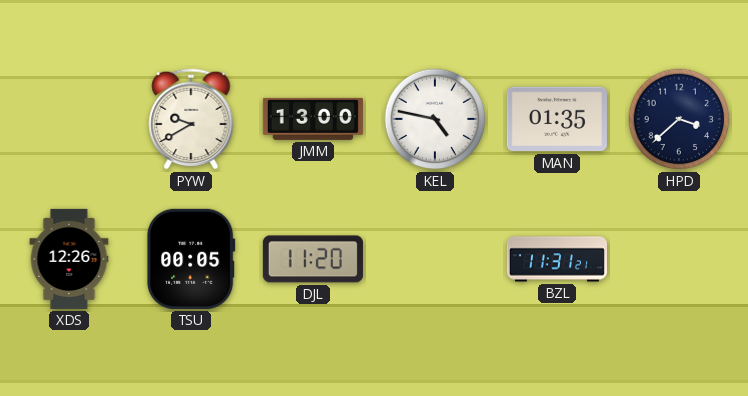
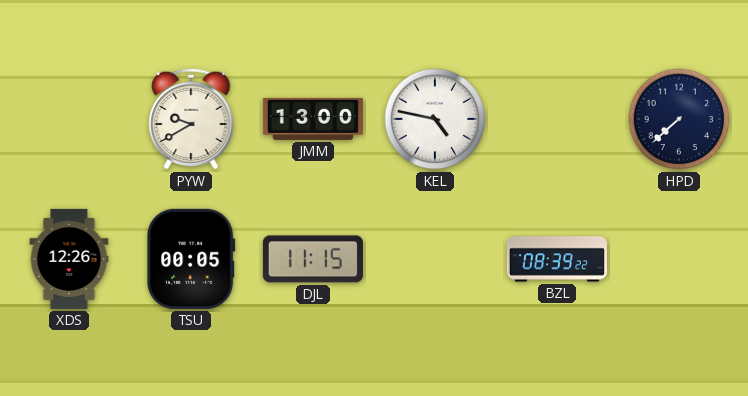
MAN: 01:35 -> none (557, 119)
HPD: 3:38 -> 7:38 (679, 119)
DJL: 11:20 -> 11:15 (313, 259)
BZL: 11:31 -> 08:39 (557, 259)
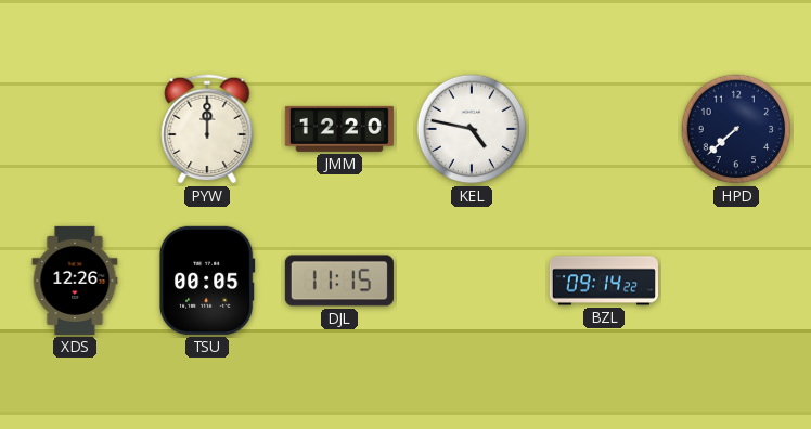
PYW: 9:40 -> 12:00 (207, 129)
JMM: 13:00 -> 12:20 (339, 129)
BZL: 08:39 -> 09:14 (604, 281)
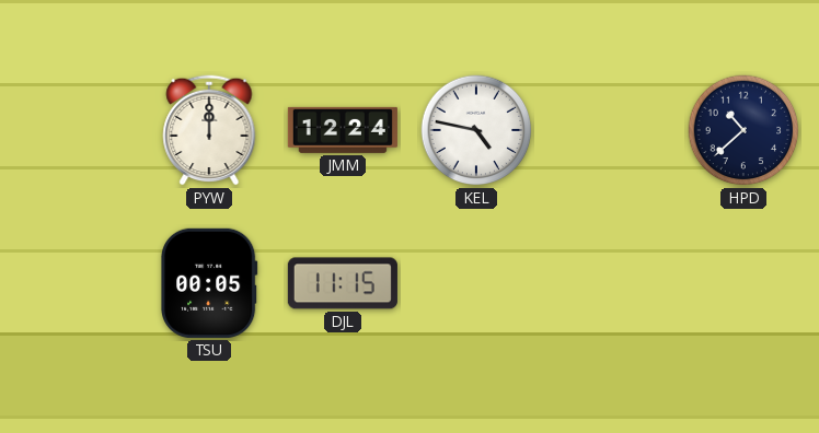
JMM: 12:20 -> 12:24 (343, 130)
HPD: 7:38 -> 10:38 (743, 130)
XDS: 12:26 -> none (75, 281)
BZL: 09:14 -> none (604, 281)
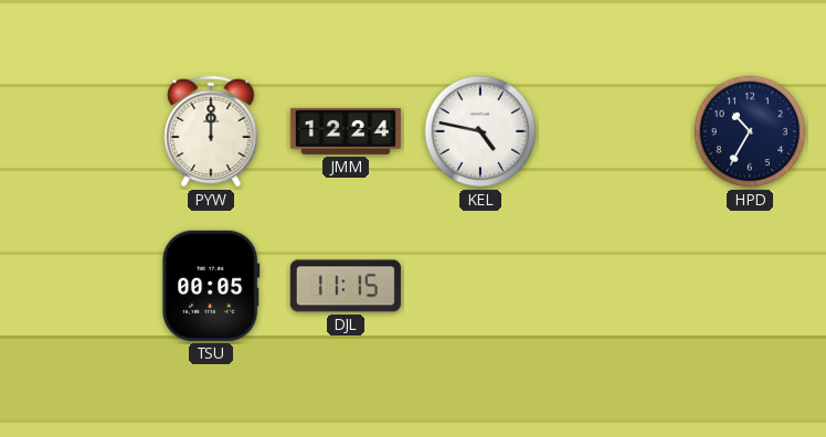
HPD: 10:38 -> 10:35 (750, 131)
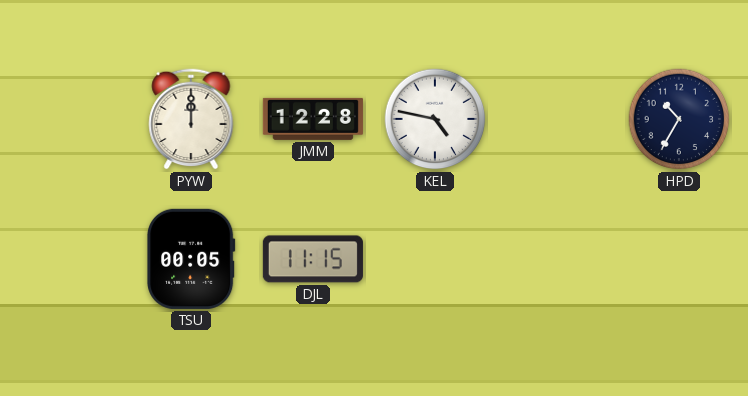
JMM: 12:24 -> 12:28 (313, 119)
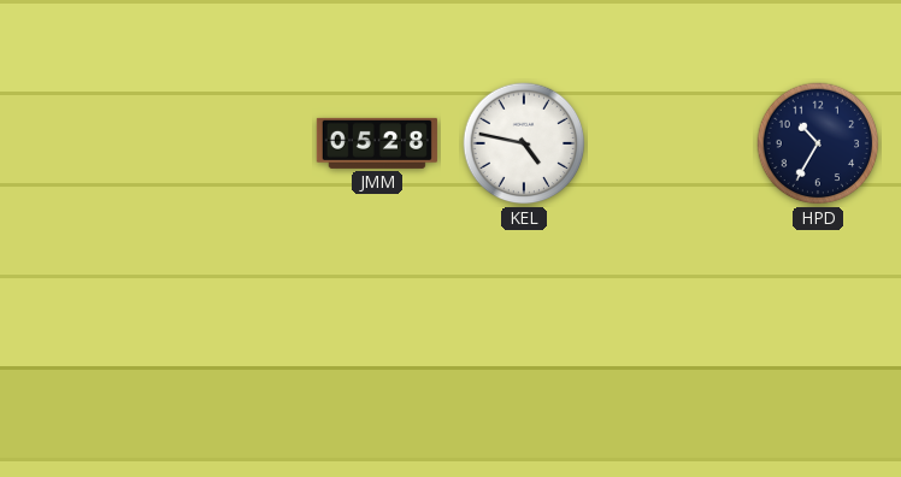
PYW: 12:00 -> none (191, 119)
JMM: 12:28 -> 05:28 (377, 143)
TSU: 00:05 -> none (191, 259)
DJL: 11:15 -> none (313, 259)
